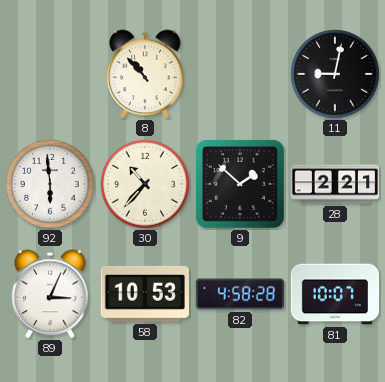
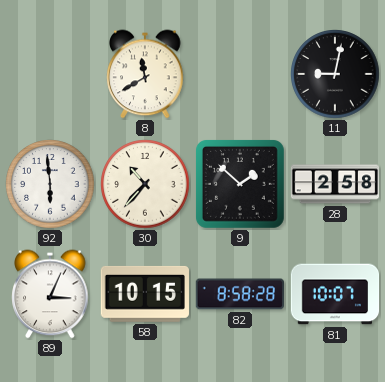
8: 10:53 -> 11:40 (145, 74)
28: 2:21 -> 2:58 (335, 184)
58: 10:53 -> 10:15 (145, 294)
82: 4:58 -> 8:58 (239, 294)
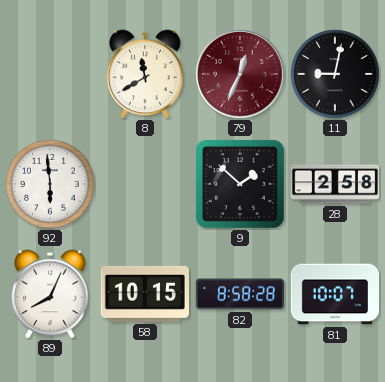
79: none -> 12:34 (240, 74)
30: 10:37 -> none (145, 184)
89: 3:04 -> 8:04 (50, 294)
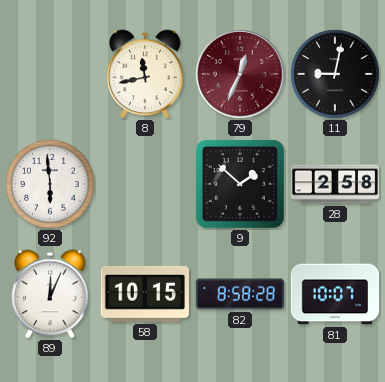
8: 11:40 -> 11:43 (145, 74)
89: 8:04 -> 12:04 (50, 294)
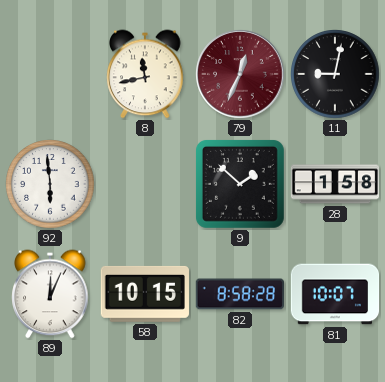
28: 2:58 -> 1:58 (335, 184)
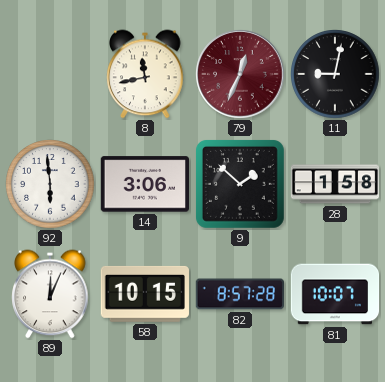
14: none -> 3:06 (144, 184)
82: 8:58 -> 8:57 (239, 294)
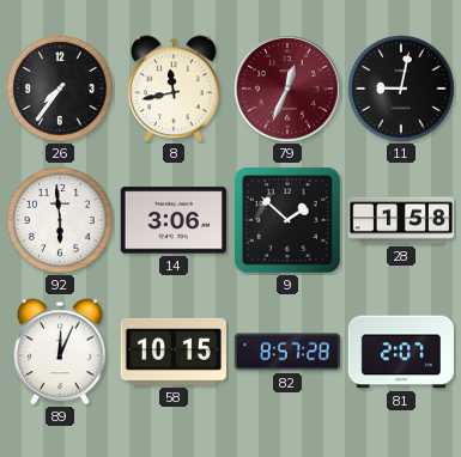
26: none -> 7:36 (60, 89)
81: 10:07 -> 2:07 (401, 352)
